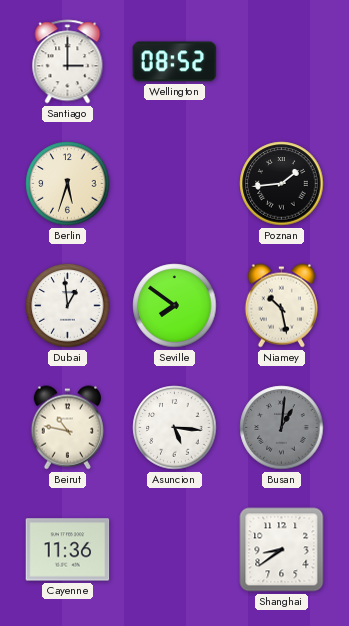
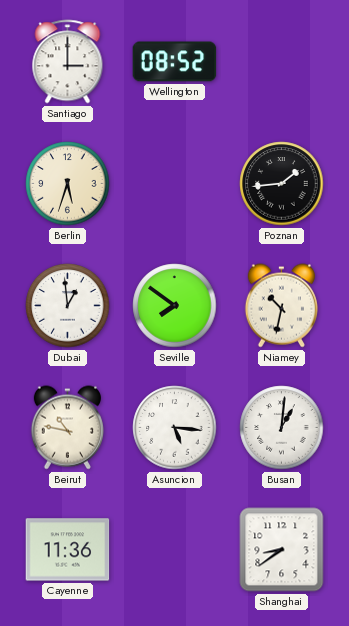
Niamey: 10:28 -> 10:32 (281, 306)
Busan dial: grey -> white (282, 428)
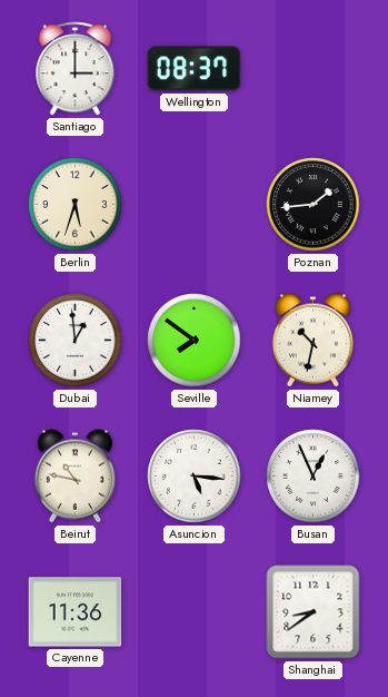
Wellington: 08:52 -> 08:37 (195, 69)
Busan: 1:01 -> 12:56 (314, 477)
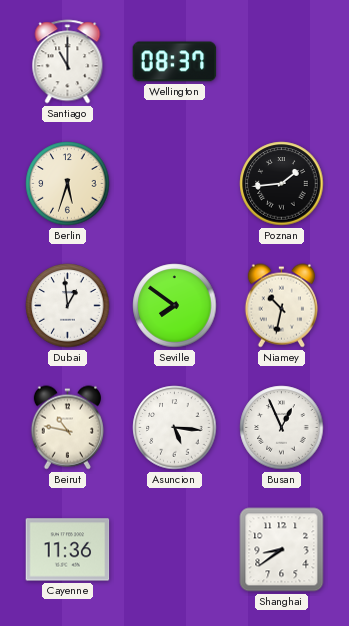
Santiago: 3:00 -> 11:00 (68, 62)
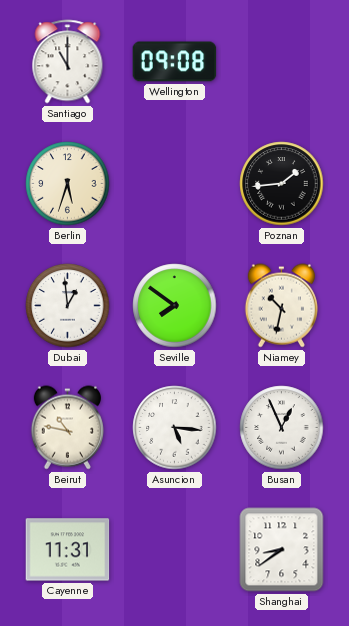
Wellington: 08:37 -> 09:08 (175, 62)
Cayenne: 11:36 -> 11:31 (68, 550)
